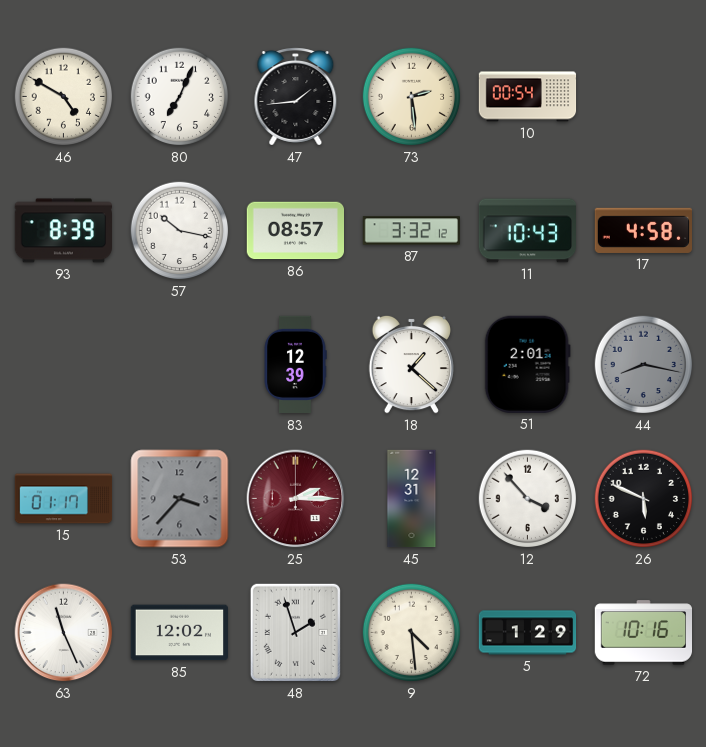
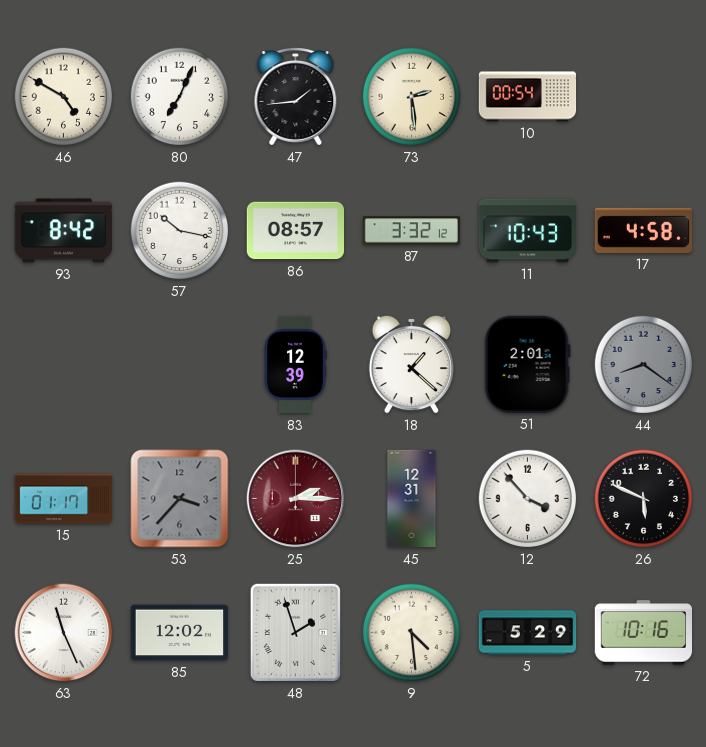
93: 8:39 -> 8:42 (63, 231)
44: 8:17 -> 8:21 (644, 365)
5: 1:29 -> 5:29 (528, 633)
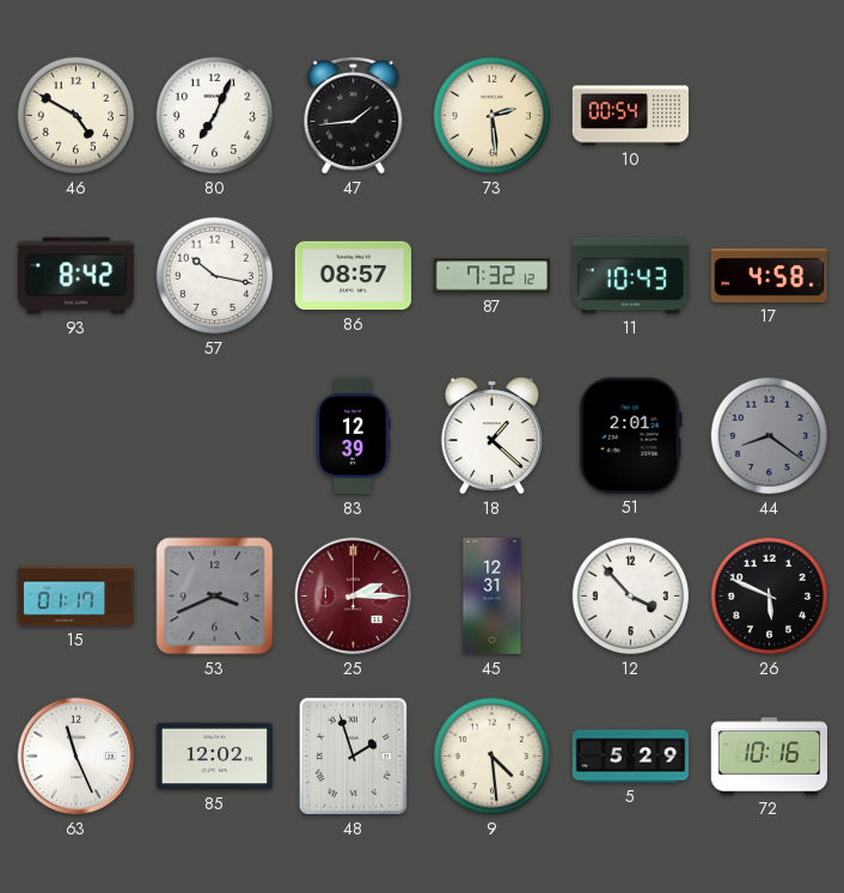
87: 3:32 -> 7:32 (491, 276)
53: 3:37 -> 3:41 (215, 597)
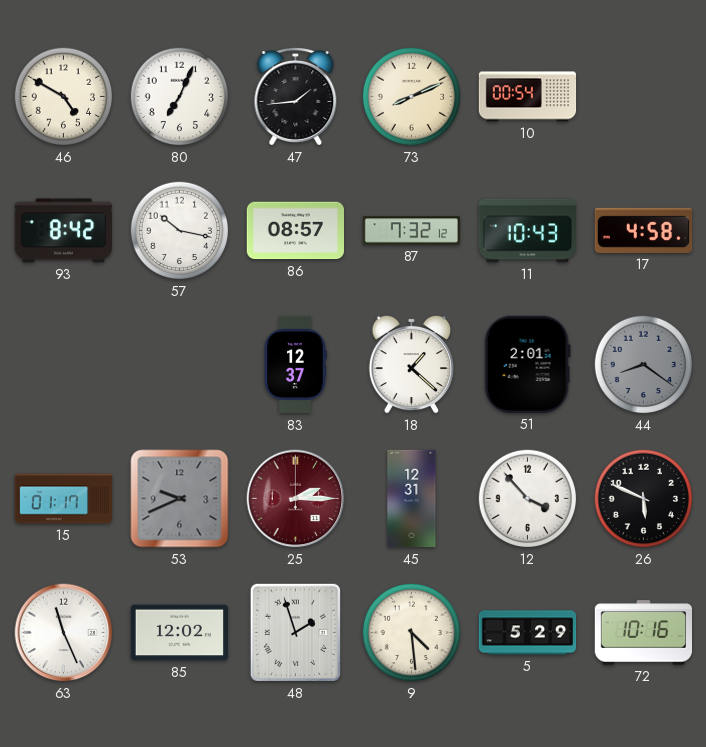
73: 2:29 -> 8:11 (412, 97)
83: 12:39 -> 12:37 (295, 365)
53: 3:41 -> 9:41 (180, 499)
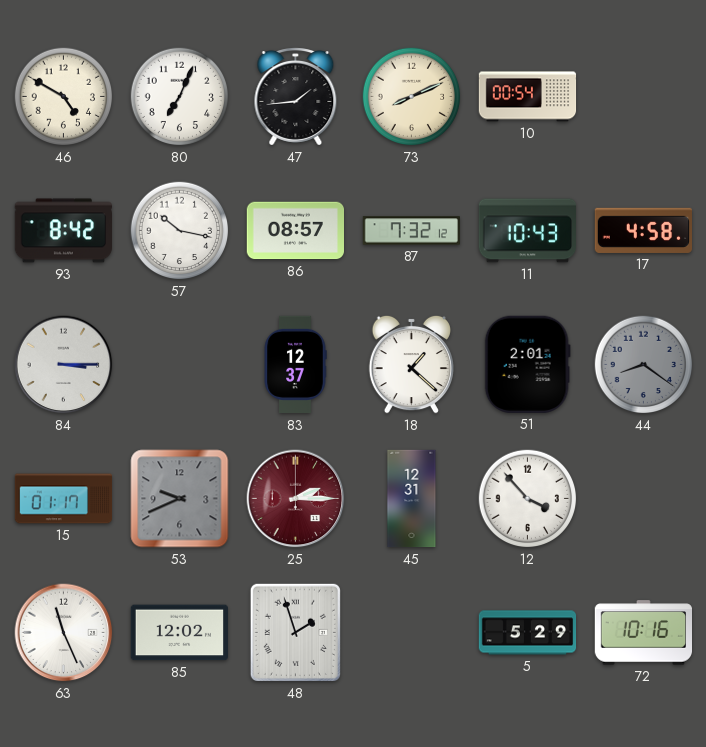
84: none -> 3:15 (64, 365)
26: 5:49 -> none (644, 499)
9: 4:29 -> none (412, 633)
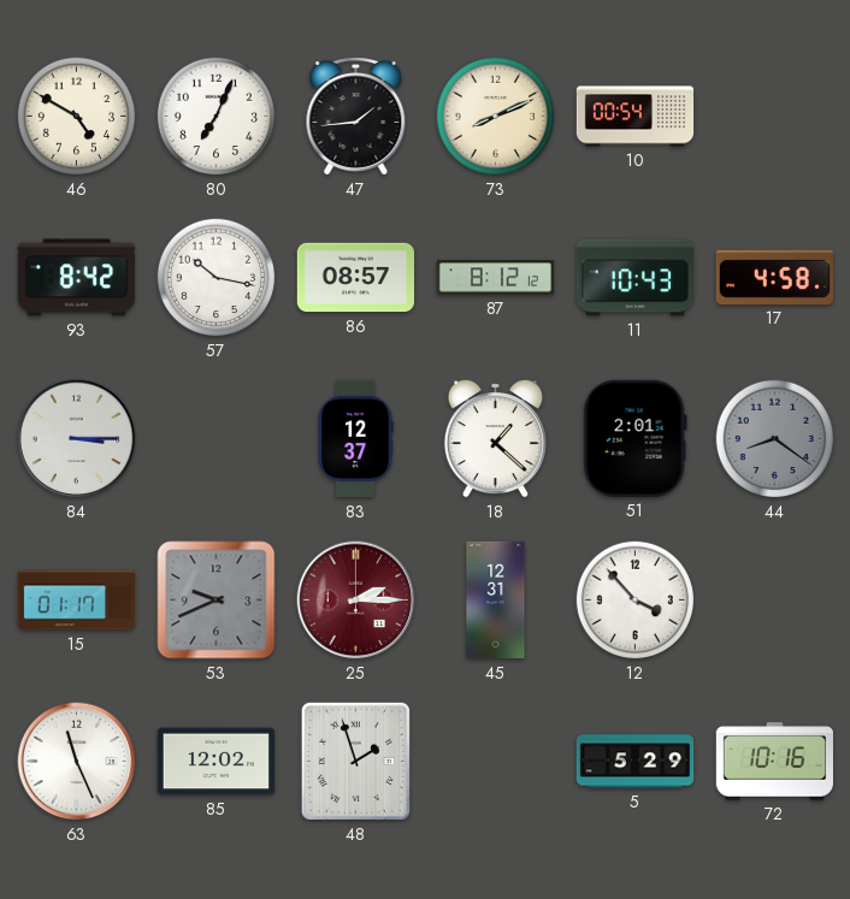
87: 7:32 -> 8:12 (495, 278)
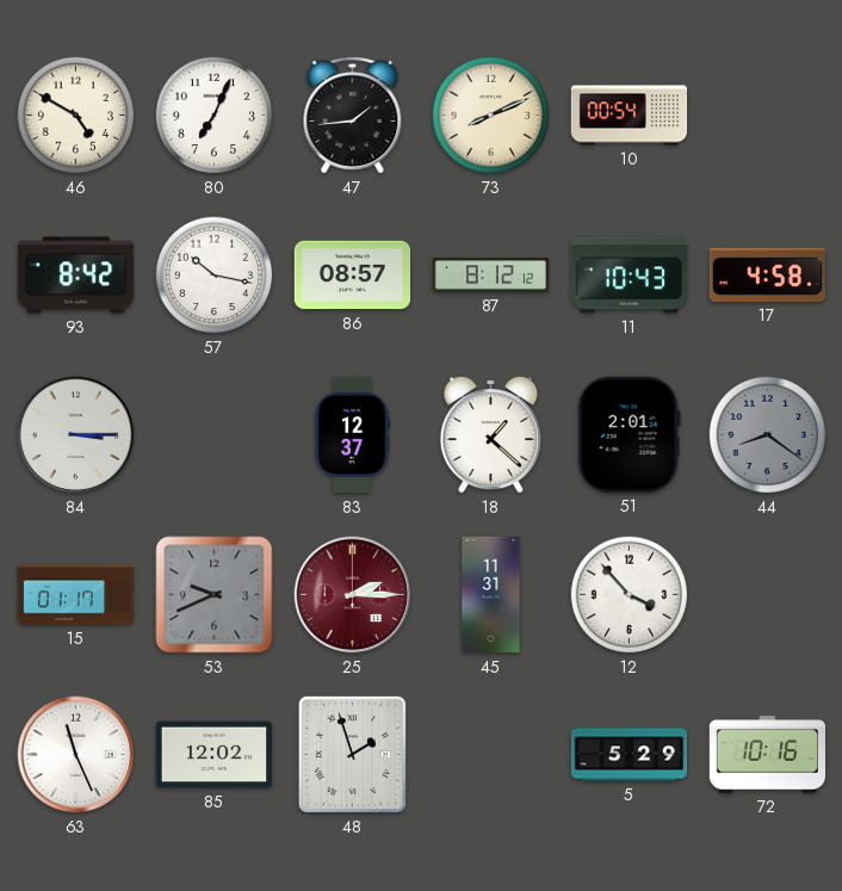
45: 12:31 -> 11:31 (491, 595)
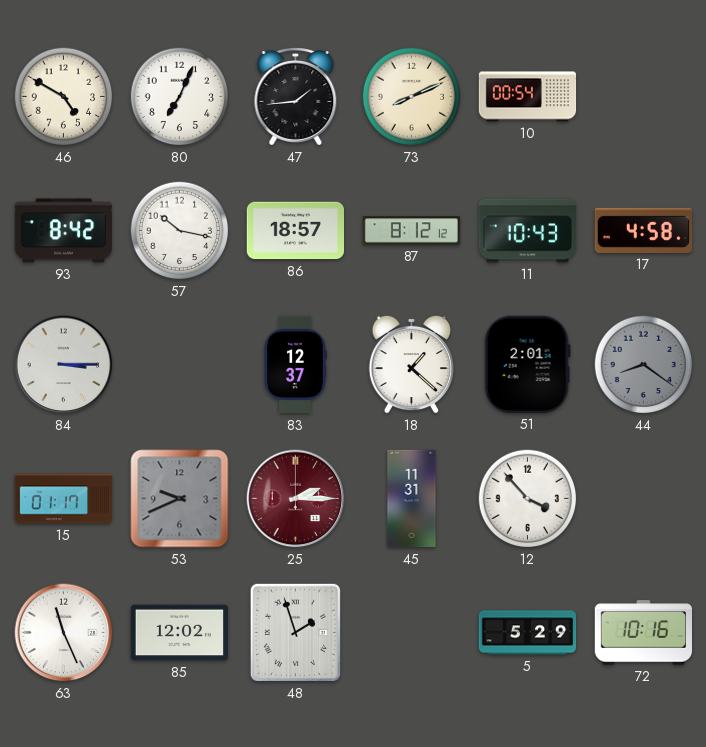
86: 08:57 -> 18:57 (295, 231)
